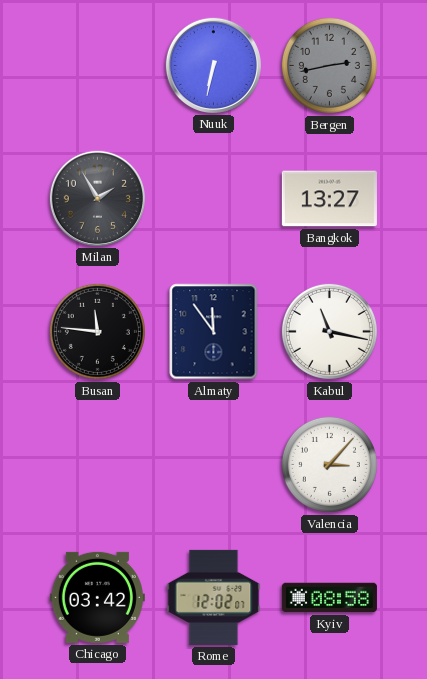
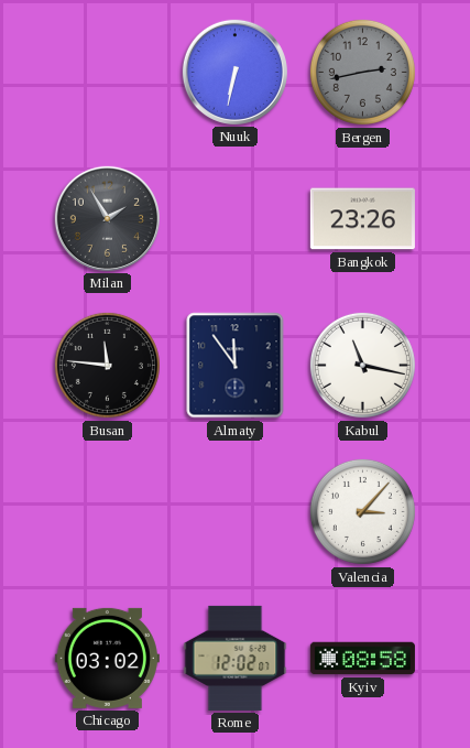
Bangkok: 13:27 -> 23:26 (362, 219)
Chicago: 03:42 -> 03:02 (107, 658)
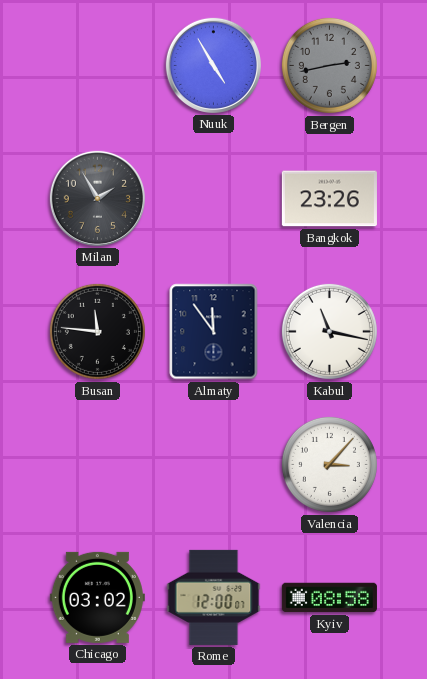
Nuuk: 6:32 -> 4:55 (213, 65)
Rome: 12:02 -> 12:00 (214, 597)
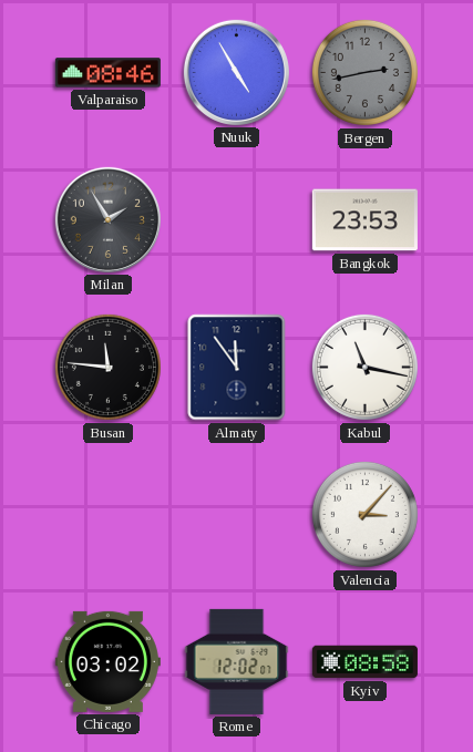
Valparaiso: none -> 08:46 (107, 73)
Bangkok: 23:26 -> 23:53 (364, 220)
Rome: 12:00 -> 12:02 (237, 661)
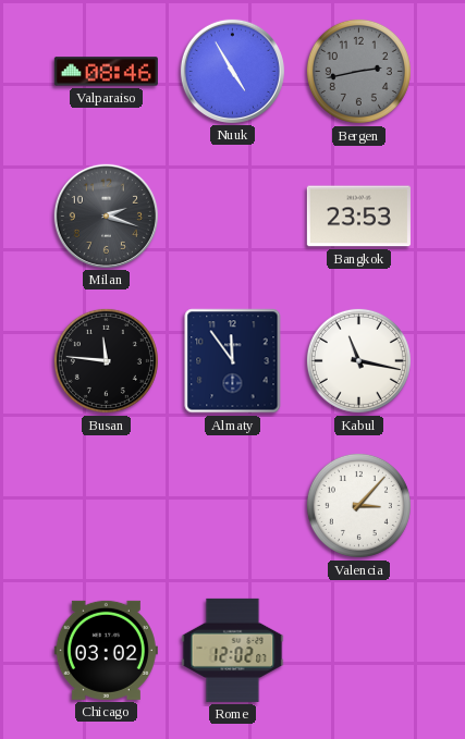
Milan: 1:55 -> 2:18 (106, 215)
Kyiv: 08:58 -> none (364, 662)
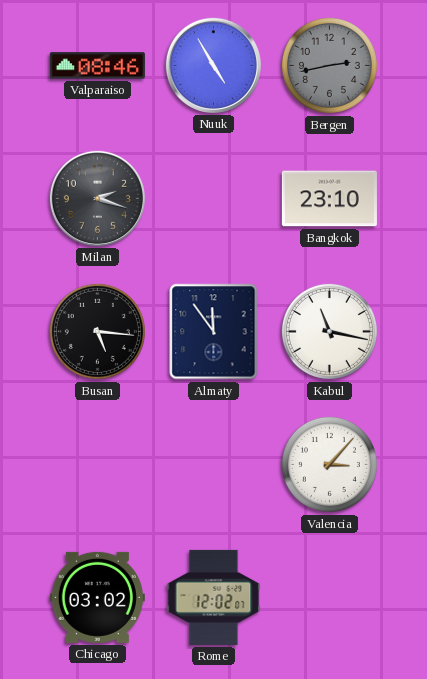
Bangkok: 23:53 -> 23:10 (329, 199)
Busan: 11:46 -> 5:16 (97, 331)
